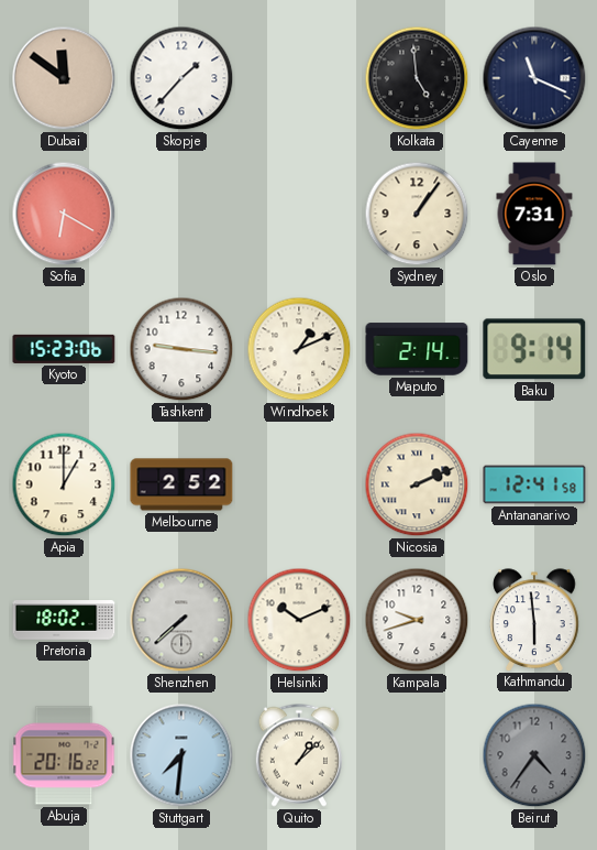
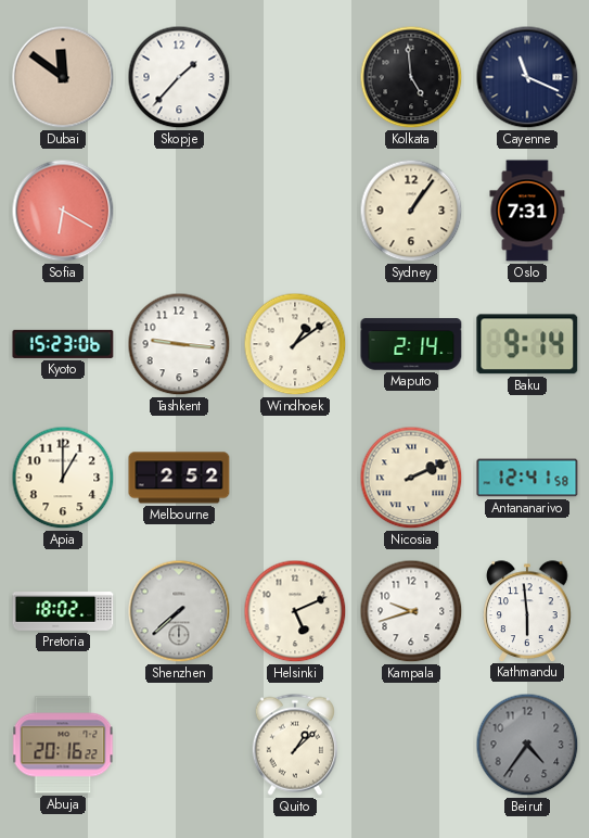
Windhoek: 1:11 -> 1:09 (295, 344)
Helsinki: 10:11 -> 5:11 (295, 611)
Stuttgart: 7:31 -> none (181, 755)
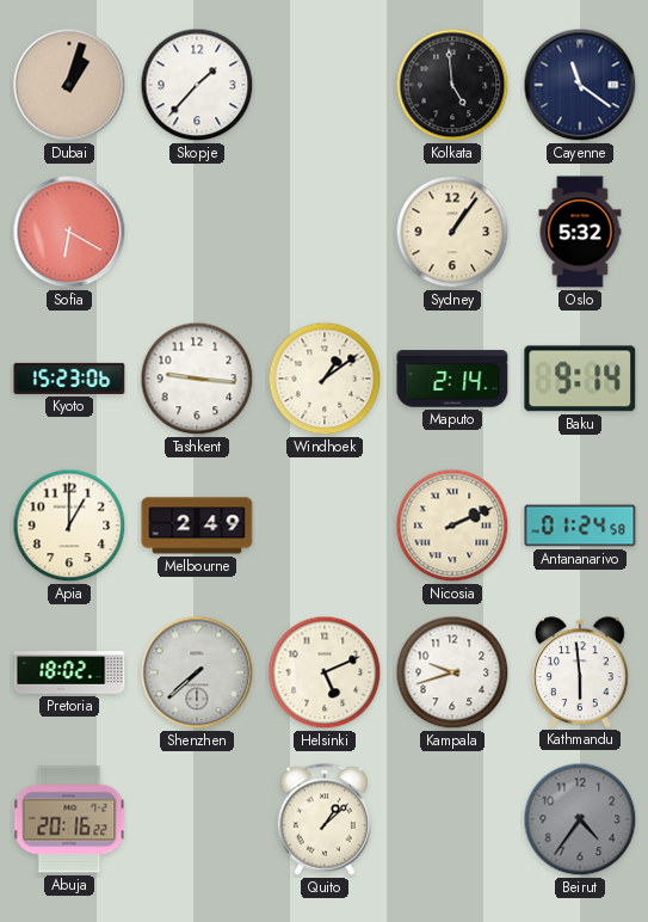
Dubai: 11:51 -> 1:03 (69, 85)
Cayenne: 11:19 -> 11:21 (580, 85)
Oslo: 7:31 -> 5:32 (580, 232)
Melbourne: 2:52 -> 2:49 (197, 525)
Antananarivo: 12:41 -> 01:24 (580, 525)
